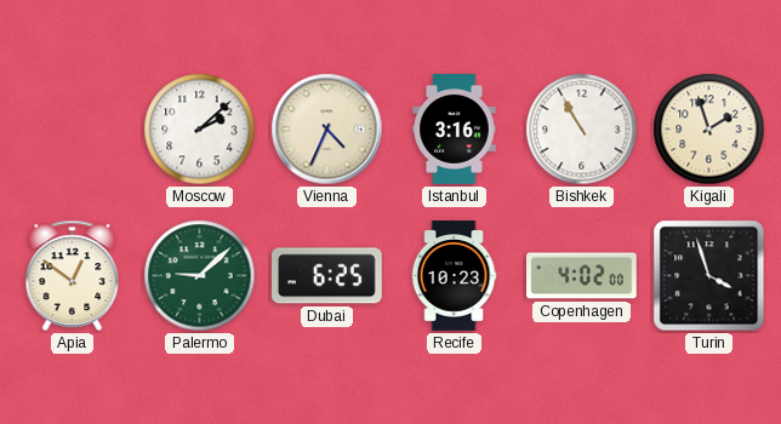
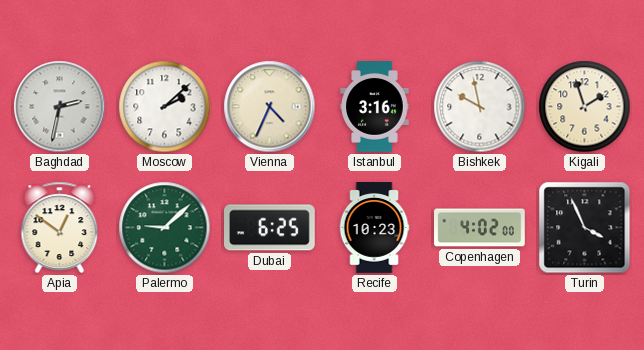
Baghdad: none -> 2:32 (60, 107)
Bishkek: 10:55 -> 9:58 (480, 107)
Turin: 3:57 -> 3:56 (585, 228)
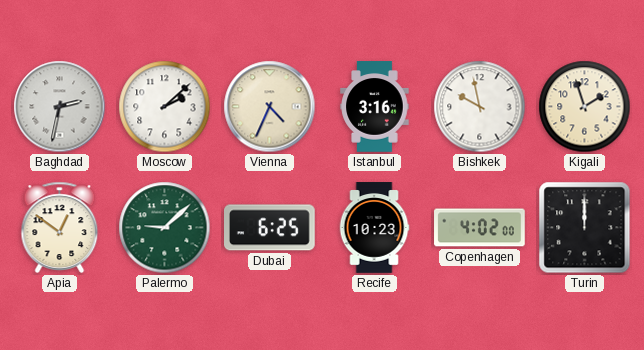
Turin: 3:56 -> 12:00 (585, 228)
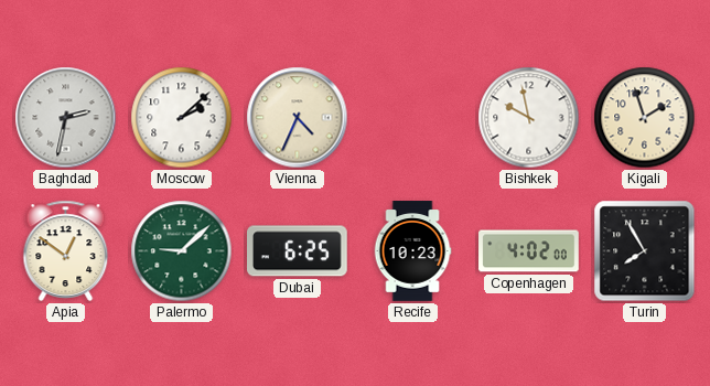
Istanbul: 3:16 -> none (375, 107)
Turin: 12:00 -> 7:55 (645, 251)
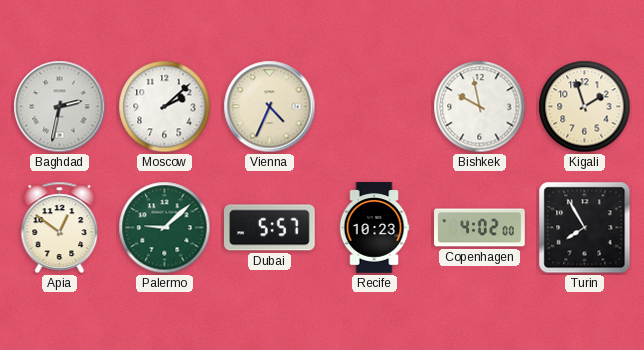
Dubai: 6:25 -> 5:57 (270, 228)
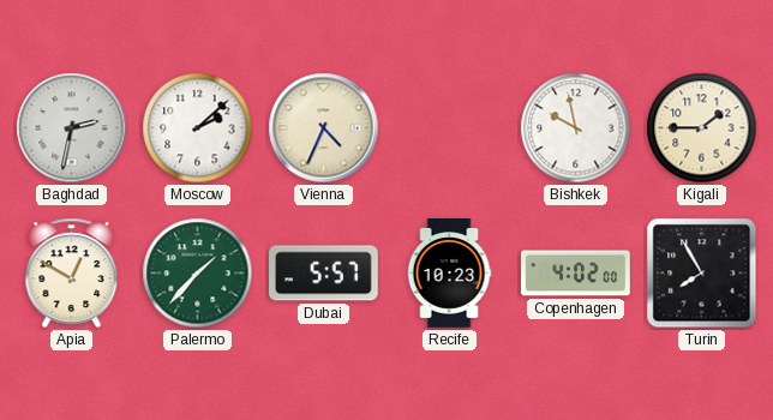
Kigali: 1:57 -> 1:45 (702, 128)
Apia: 12:51 -> 12:50 (72, 272)
Palermo: 9:08 -> 1:37 (198, 274)
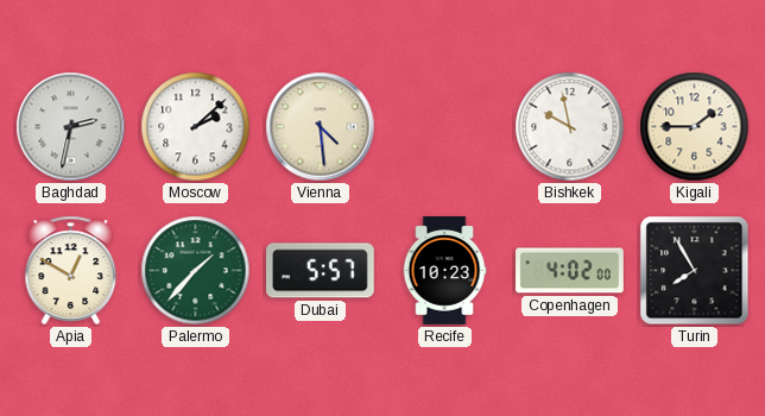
Vienna: 4:34 -> 4:29 (321, 127)
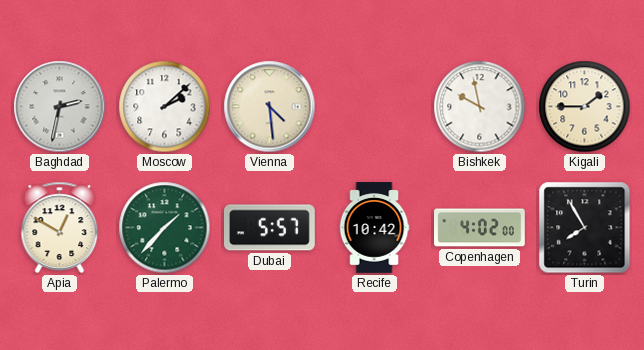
Recife: 10:23 -> 10:42 (374, 228)
